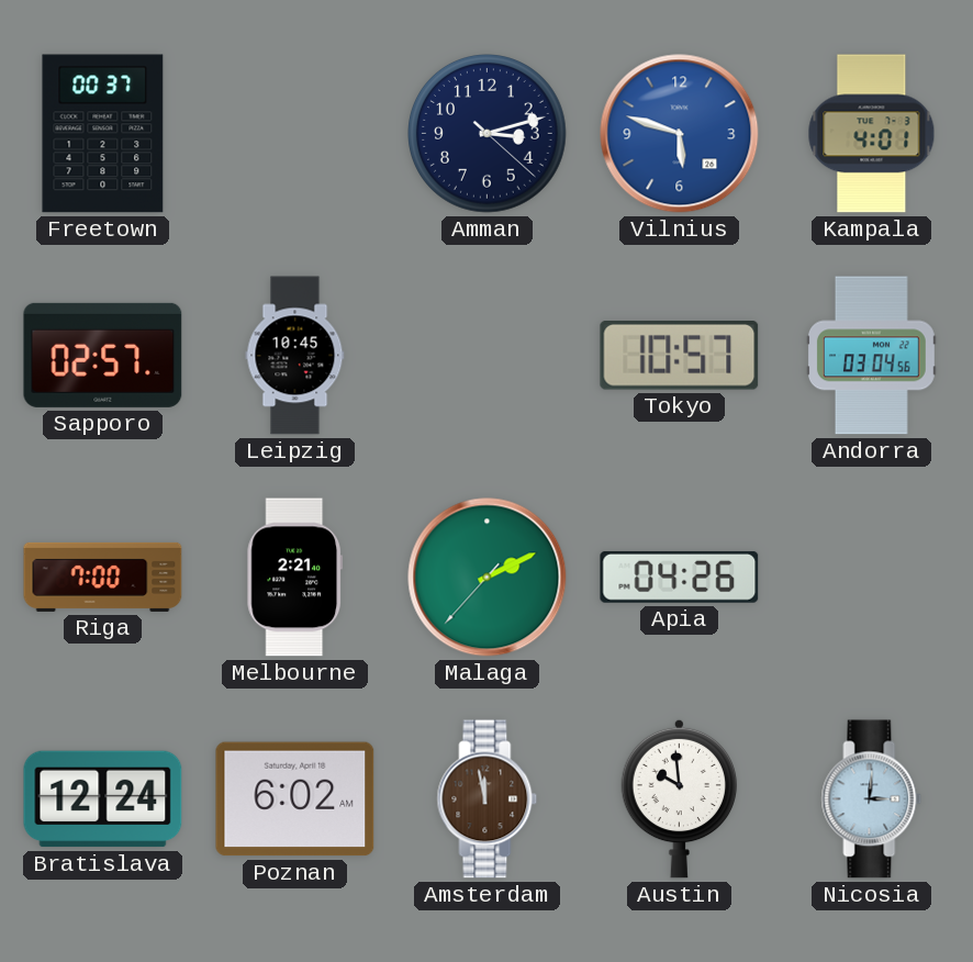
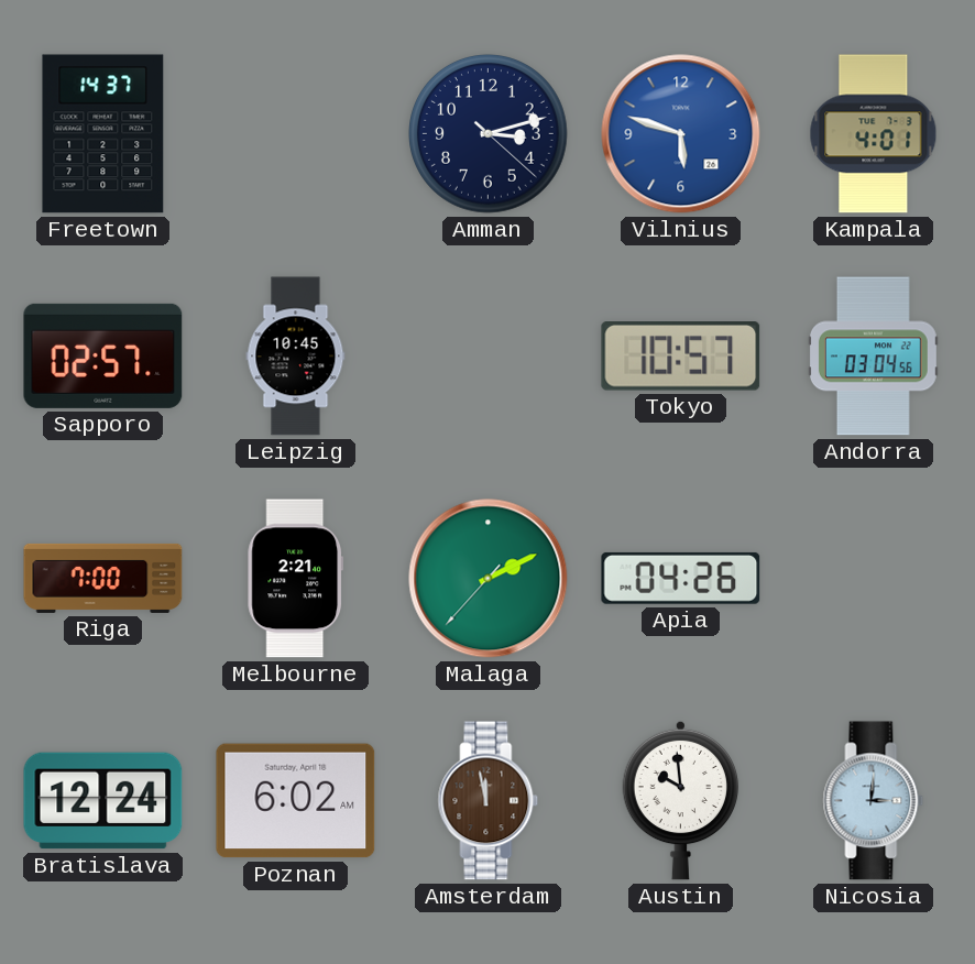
Freetown: 00:37 -> 14:37 (103, 134)
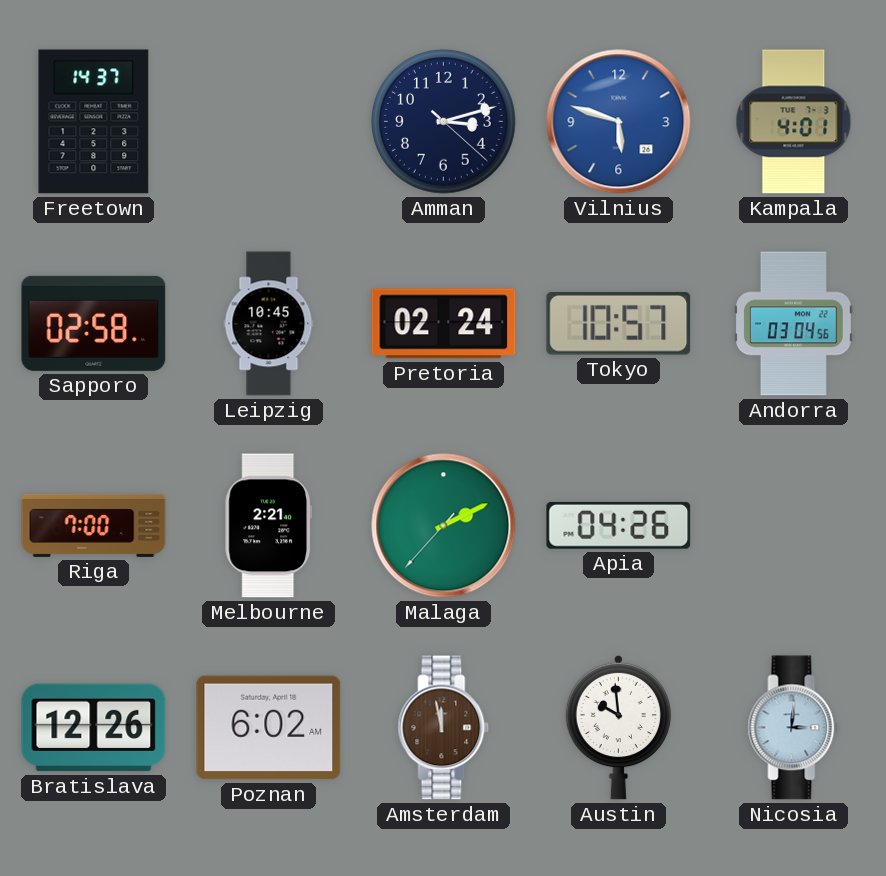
Sapporo: 02:57 -> 02:58 (94, 323)
Pretoria: none -> 02:24 (444, 324)
Bratislava: 12:24 -> 12:26 (94, 728)
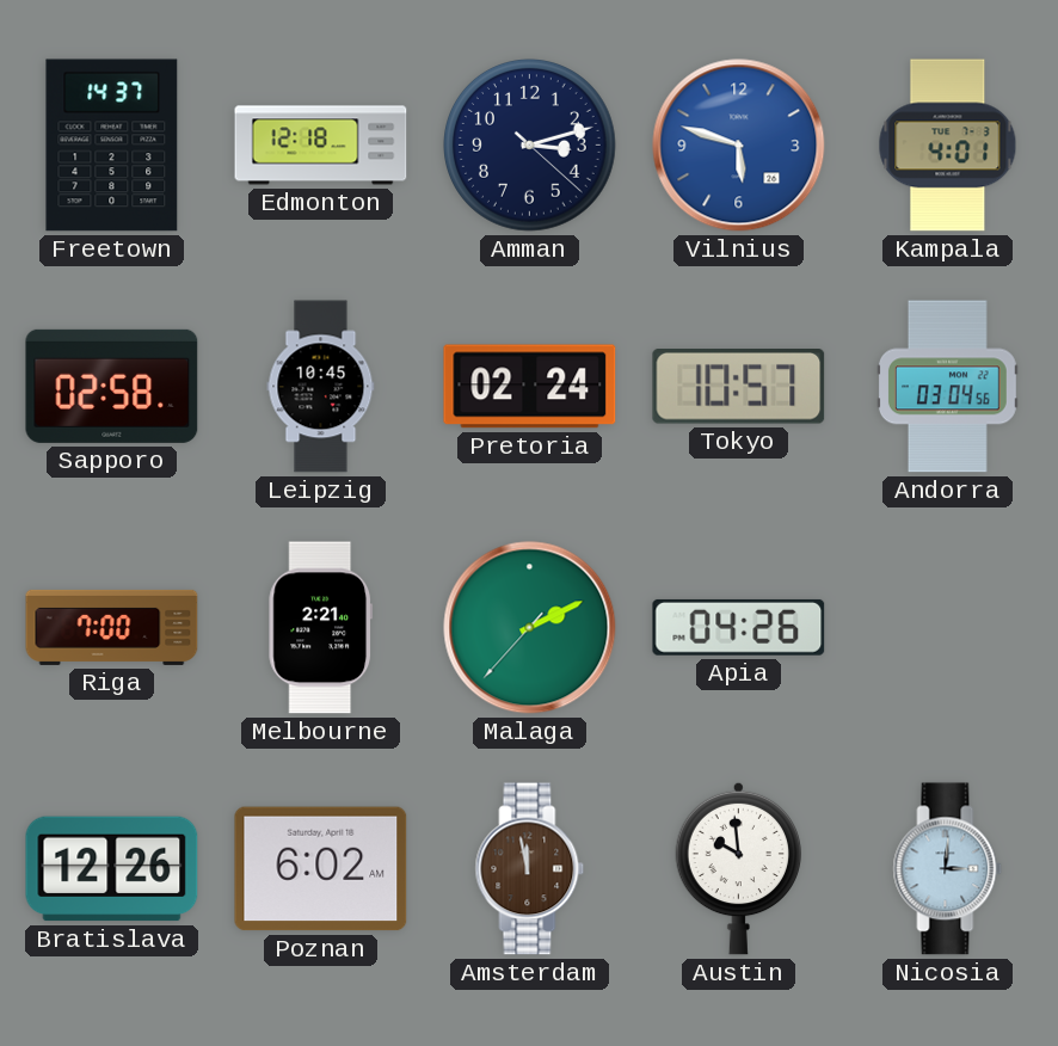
Edmonton: none -> 12:18 (321, 146)
